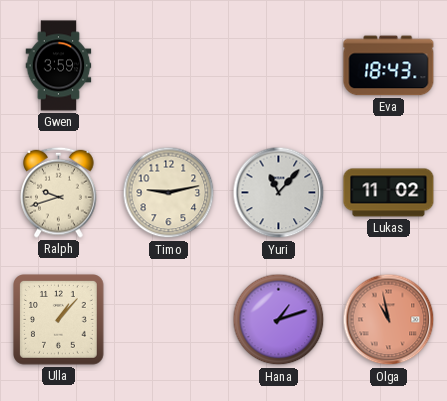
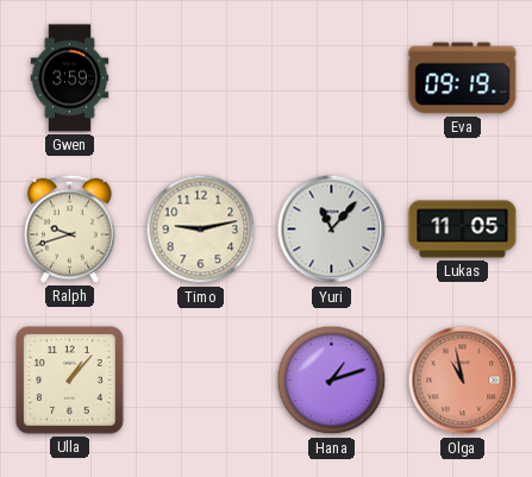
Eva: 18:43 -> 09:19 (463, 79)
Lukas: 11:02 -> 11:05 (463, 230)
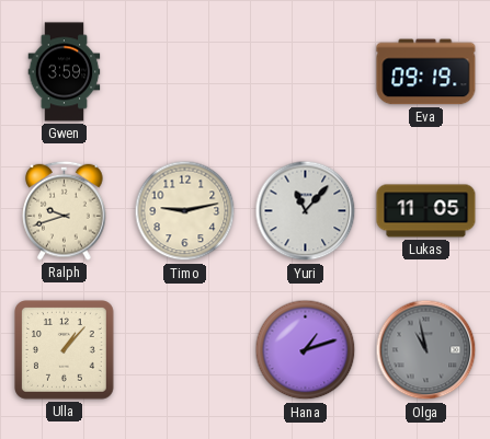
Olga dial: salmon -> grey (426, 350)
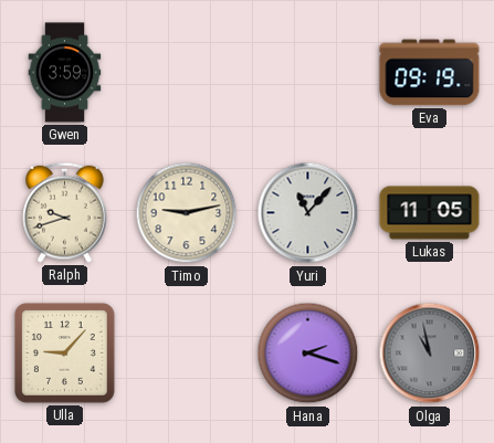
Ulla: 1:07 -> 9:07 (65, 354)
Hana: 1:12 -> 2:18 (308, 354)
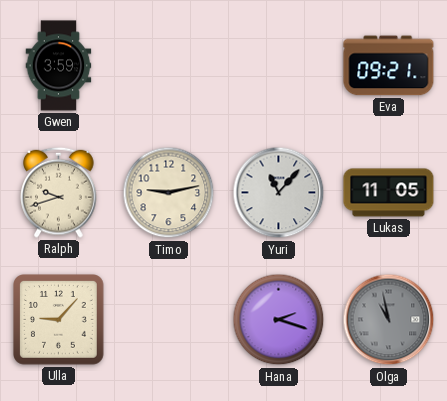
Eva: 09:19 -> 09:21 (389, 66)
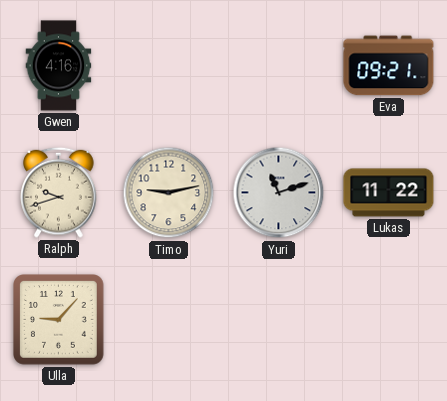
Gwen: 3:59 -> 4:16 (59, 66)
Yuri: 11:07 -> 11:12 (279, 193)
Lukas: 11:05 -> 11:22 (389, 193)
Hana: 2:18 -> none (279, 320)
Olga: 10:58 -> none (389, 320)
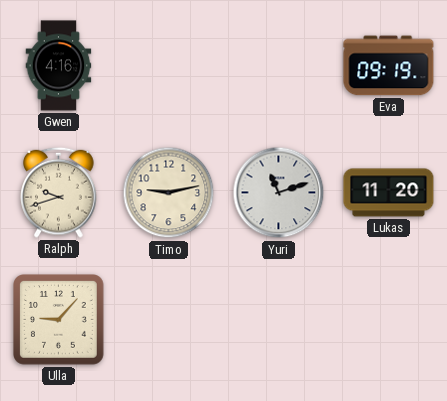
Eva: 09:21 -> 09:19 (389, 66)
Lukas: 11:22 -> 11:20 (389, 193)
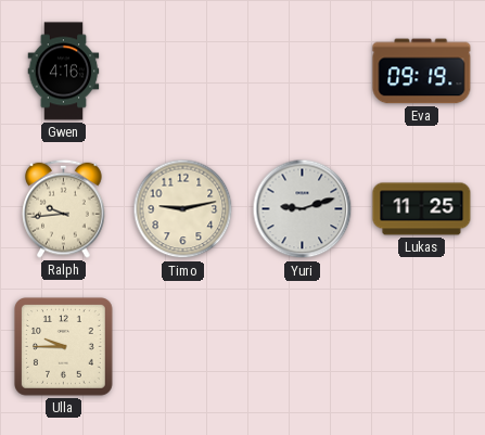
Ralph: 9:42 -> 9:44 (64, 208)
Yuri: 11:12 -> 9:12 (303, 209)
Lukas: 11:20 -> 11:25 (422, 209)
Ulla: 9:07 -> 9:45 (64, 347)
